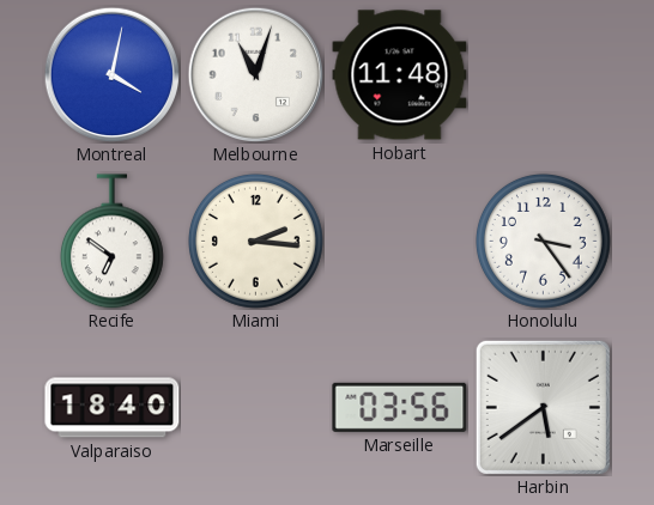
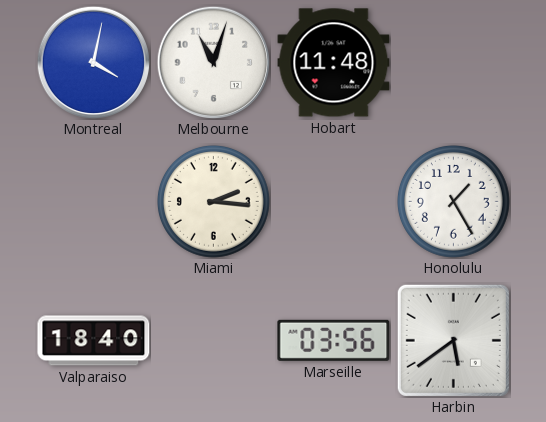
Recife: 6:51 -> none (111, 242)
Honolulu: 3:24 -> 1:25 (453, 201)
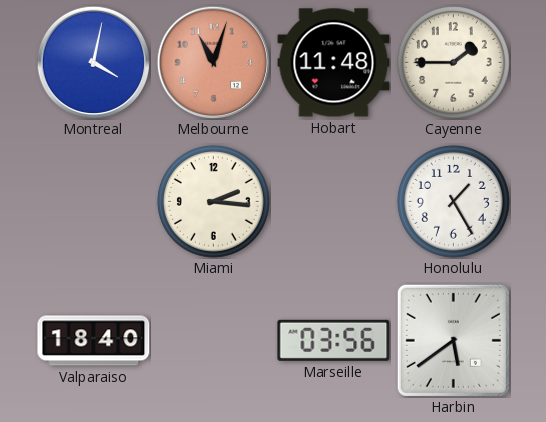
Melbourne dial: white -> salmon (213, 62)
Cayenne: none -> 1:45 (453, 62)
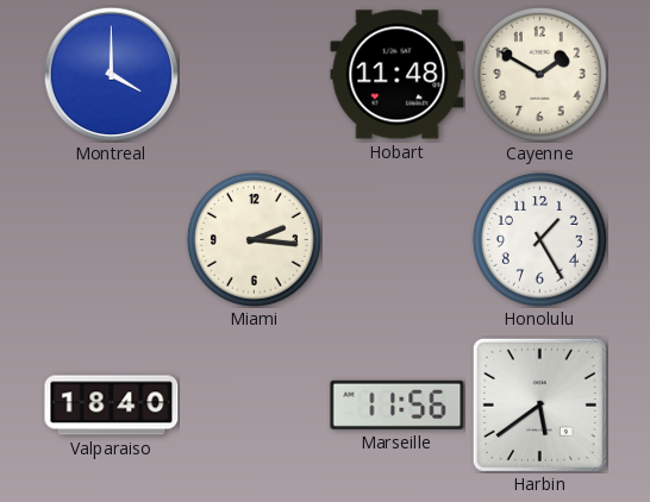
Montreal: 4:02 -> 4:00 (111, 74)
Melbourne: 11:03 -> none (213, 62)
Cayenne: 1:45 -> 1:50 (539, 74)
Marseille: 03:56 -> 11:56 (398, 404)
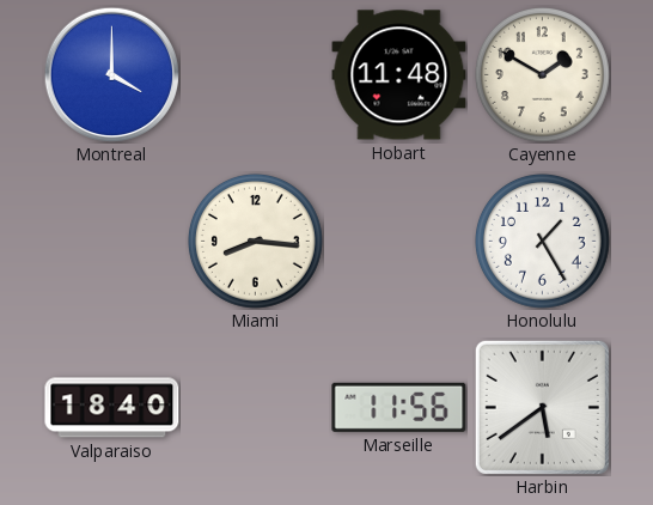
Miami: 2:16 -> 8:16 (255, 241)
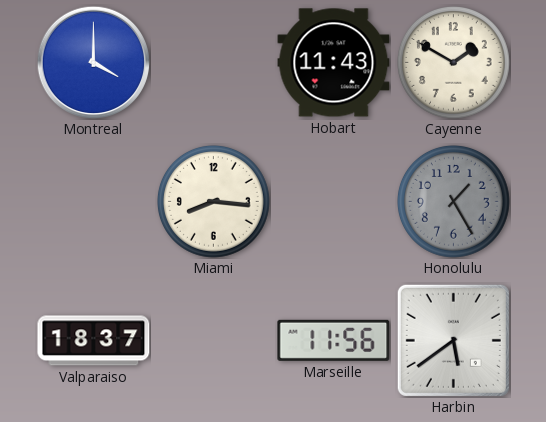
Hobart: 11:48 -> 11:43 (334, 63)
Honolulu dial: white -> grey (453, 201)
Valparaiso: 18:40 -> 18:37 (94, 341)
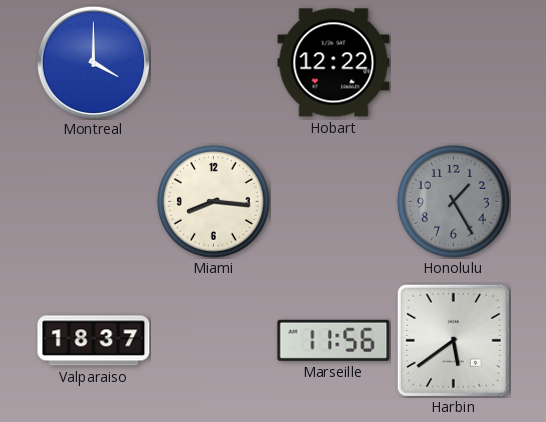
Hobart: 11:43 -> 12:22 (334, 63)
Cayenne: 1:50 -> none (453, 62)
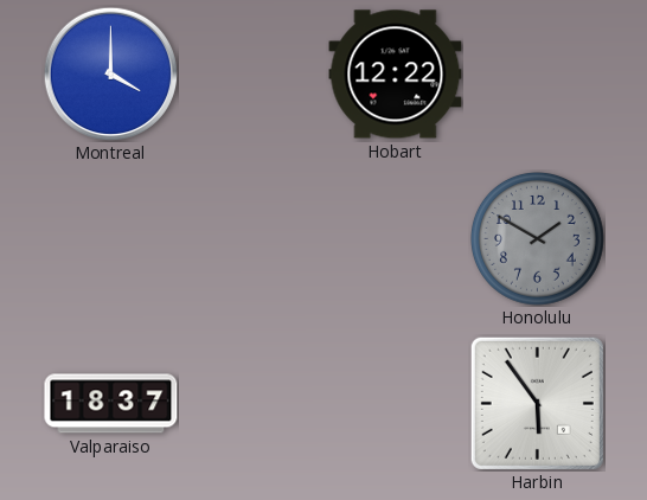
Miami: 8:16 -> none (213, 201)
Honolulu: 1:25 -> 1:50 (537, 238)
Marseille: 11:56 -> none (334, 340)
Harbin: 5:39 -> 5:54 (537, 403)
